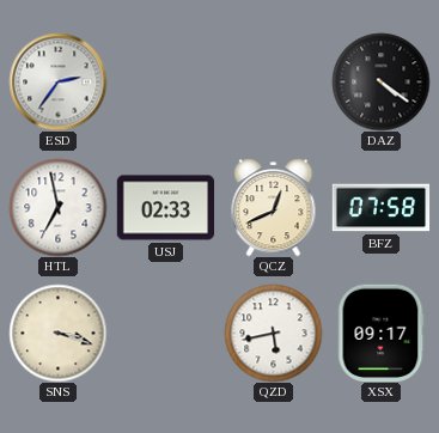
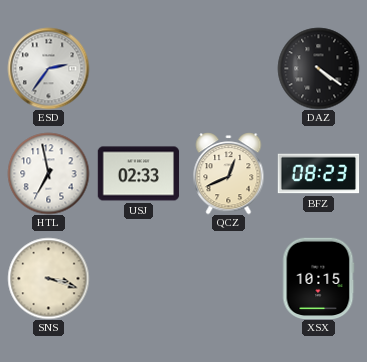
BFZ: 07:58 -> 08:23 (318, 174)
QZD: 5:43 -> none (273, 333)
XSX: 09:17 -> 10:15 (318, 278)
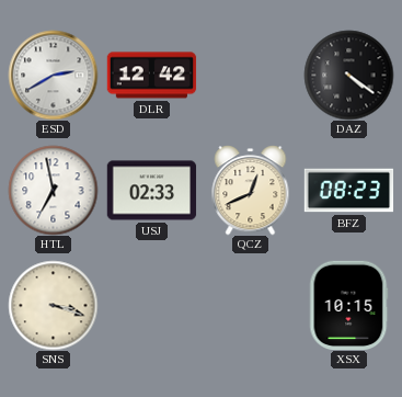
ESD: 2:36 -> 2:40 (53, 75)
DLR: none -> 12:42 (151, 76)
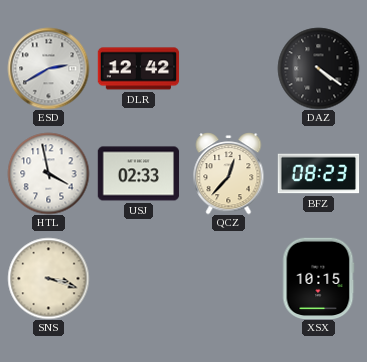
HTL: 6:58 -> 3:58 (48, 173)
QCZ: 12:41 -> 12:37 (229, 173)
